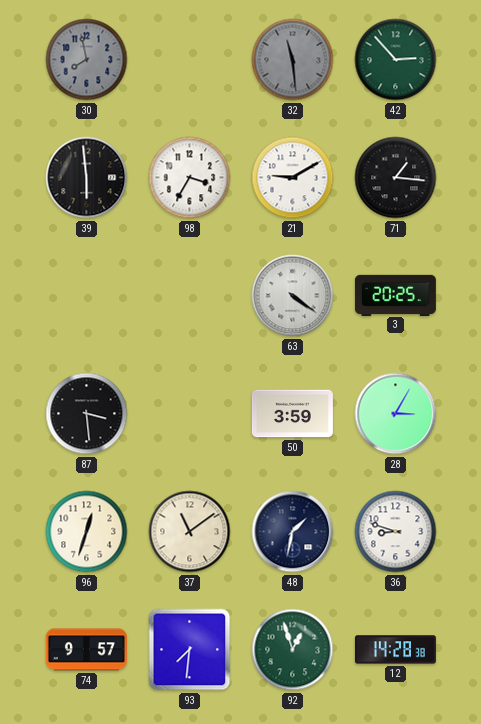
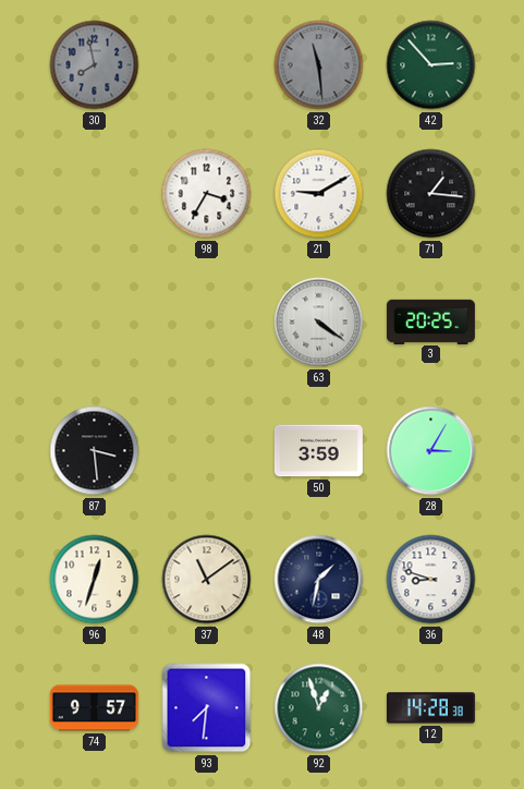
39: 5:59 -> none (87, 178)
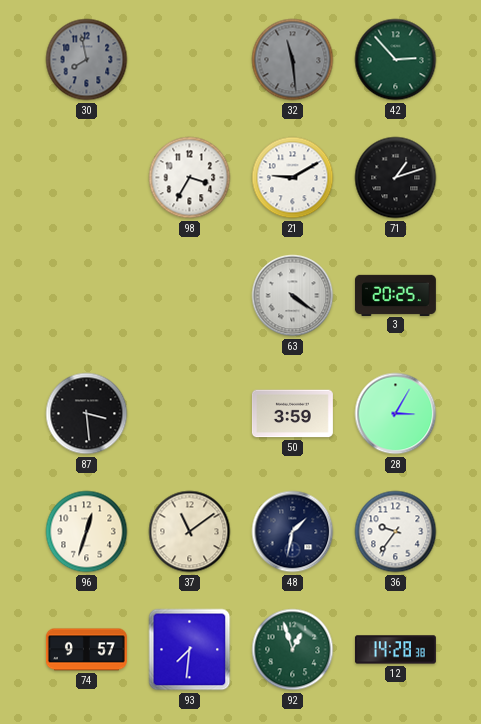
71: 1:16 -> 1:12 (396, 178)
36: 8:48 -> 9:36 (396, 532)
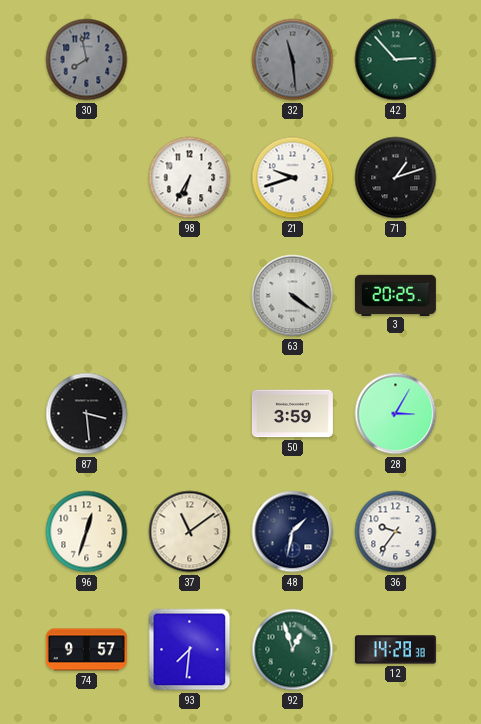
98: 3:35 -> 6:35 (190, 178)
21: 9:10 -> 9:42 (293, 178)
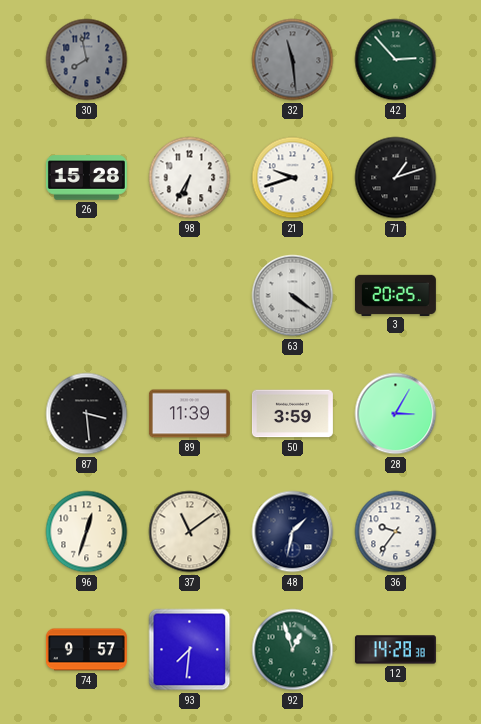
26: none -> 15:28 (86, 178)
89: none -> 11:39 (189, 414)
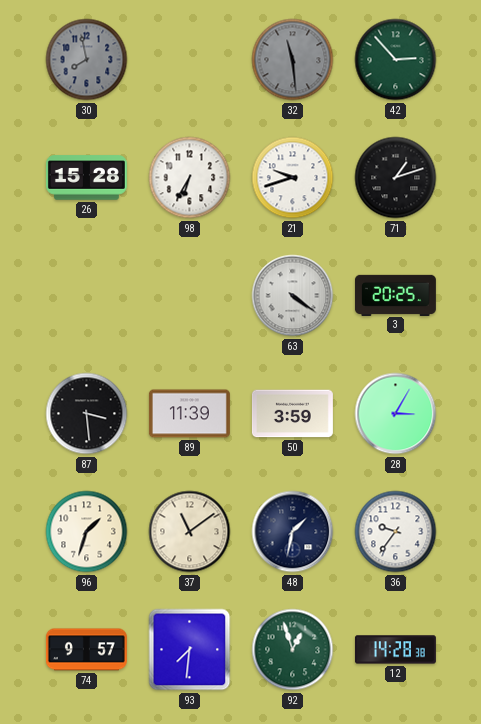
96: 12:33 -> 1:33 (87, 532)
